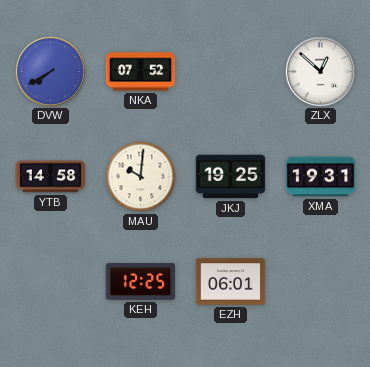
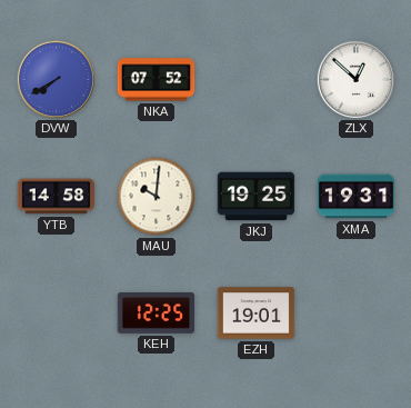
EZH: 06:01 -> 19:01 (257, 314)
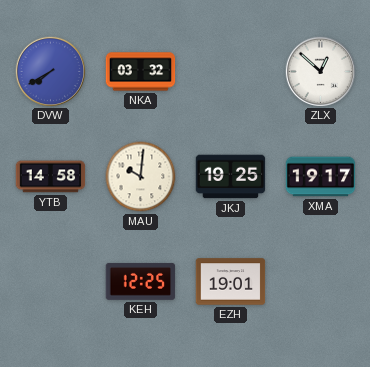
NKA: 07:52 -> 03:32 (141, 72)
XMA: 19:31 -> 19:17 (321, 177)
